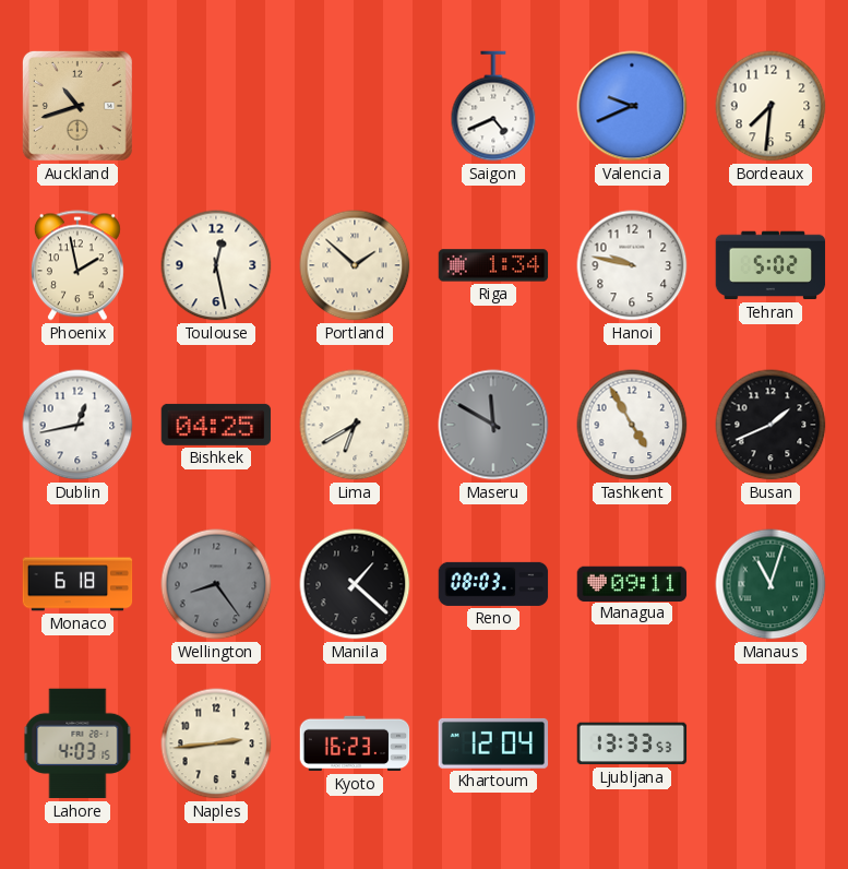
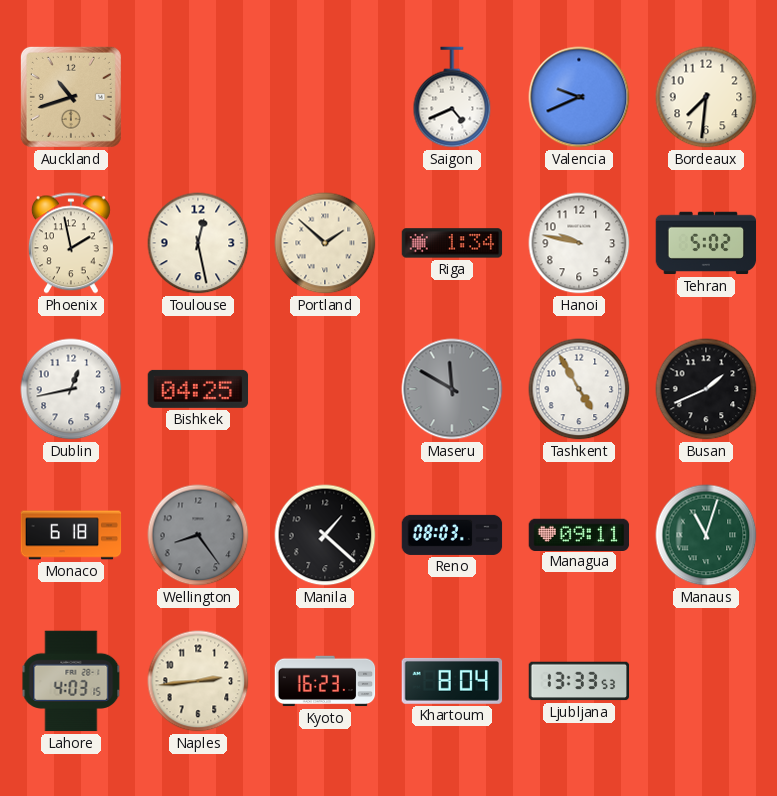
Lima: 6:40 -> none (355, 425)
Khartoum: 12:04 -> 8:04 (452, 681)
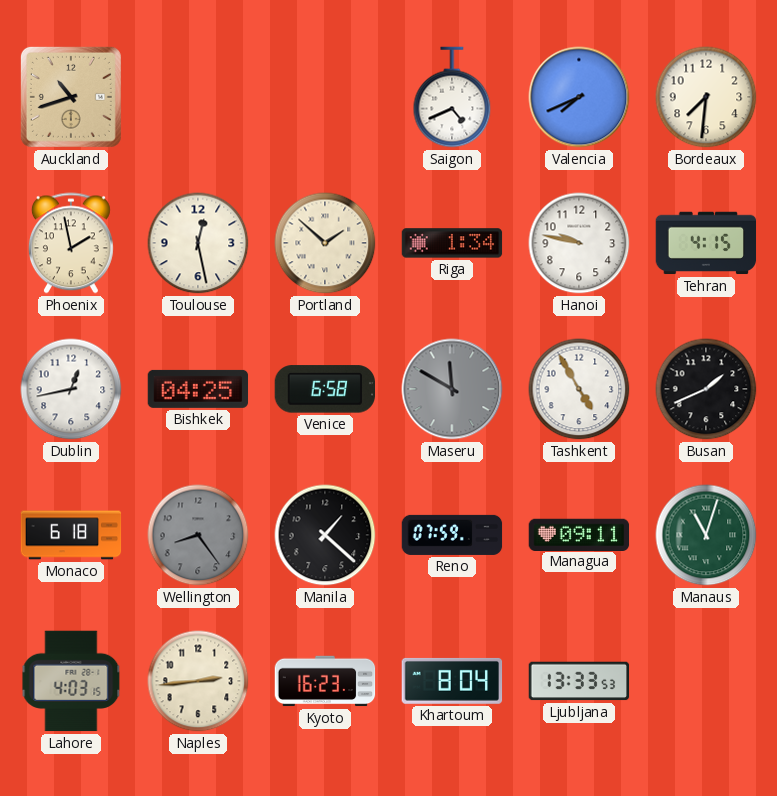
Valencia: 9:41 -> 7:41 (579, 97)
Tehran: 5:02 -> 4:15 (706, 243)
Venice: none -> 6:58 (325, 389)
Reno: 08:03 -> 07:59 (452, 535)
